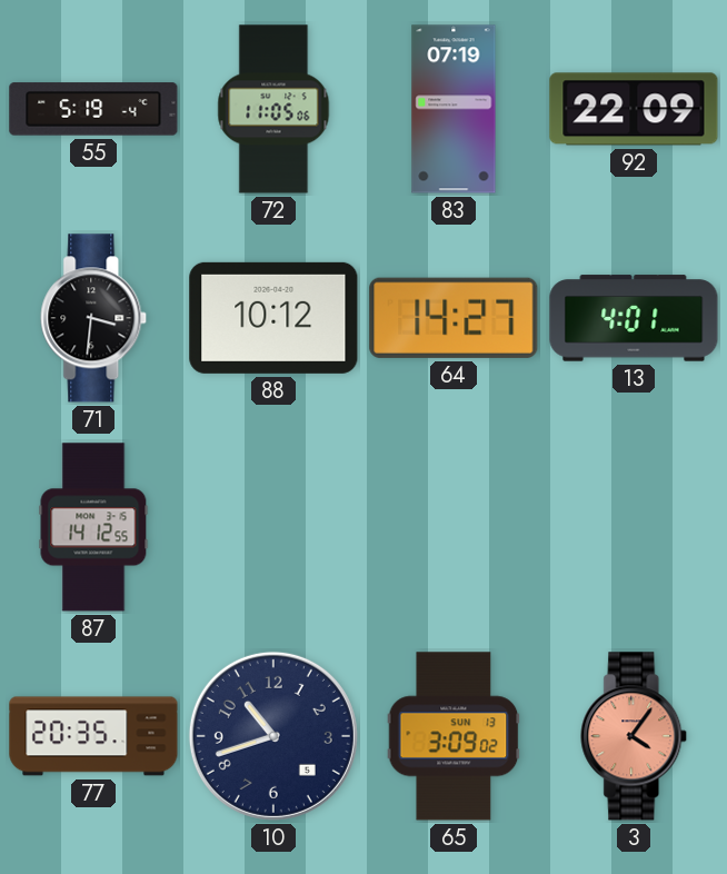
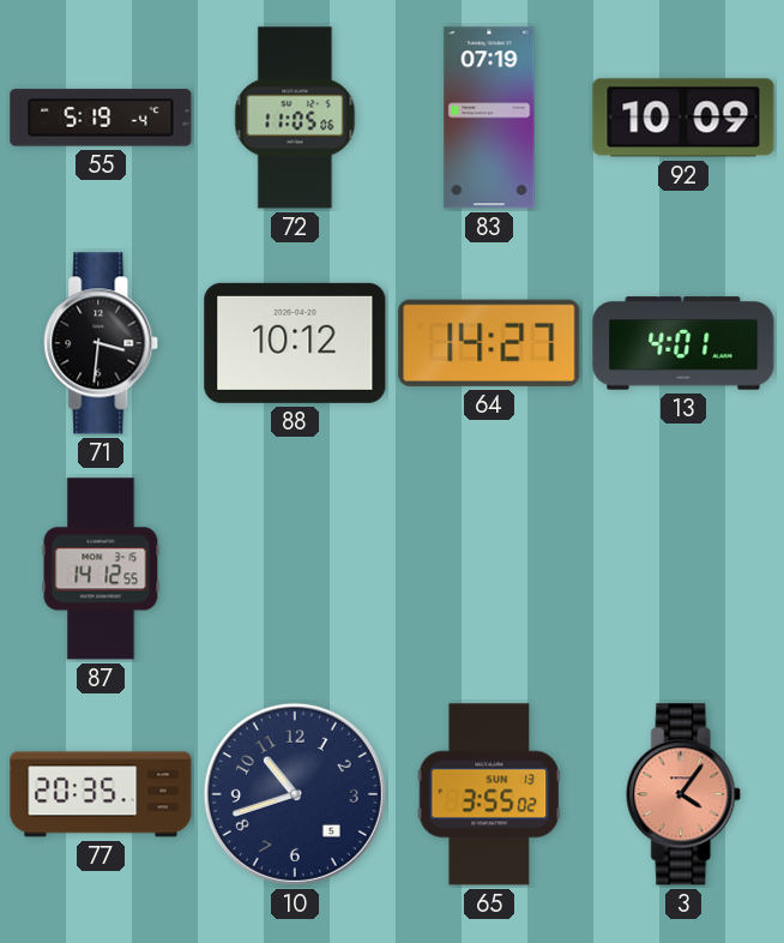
92: 22:09 -> 10:09 (683, 118)
65: 3:09 -> 3:55 (489, 794)
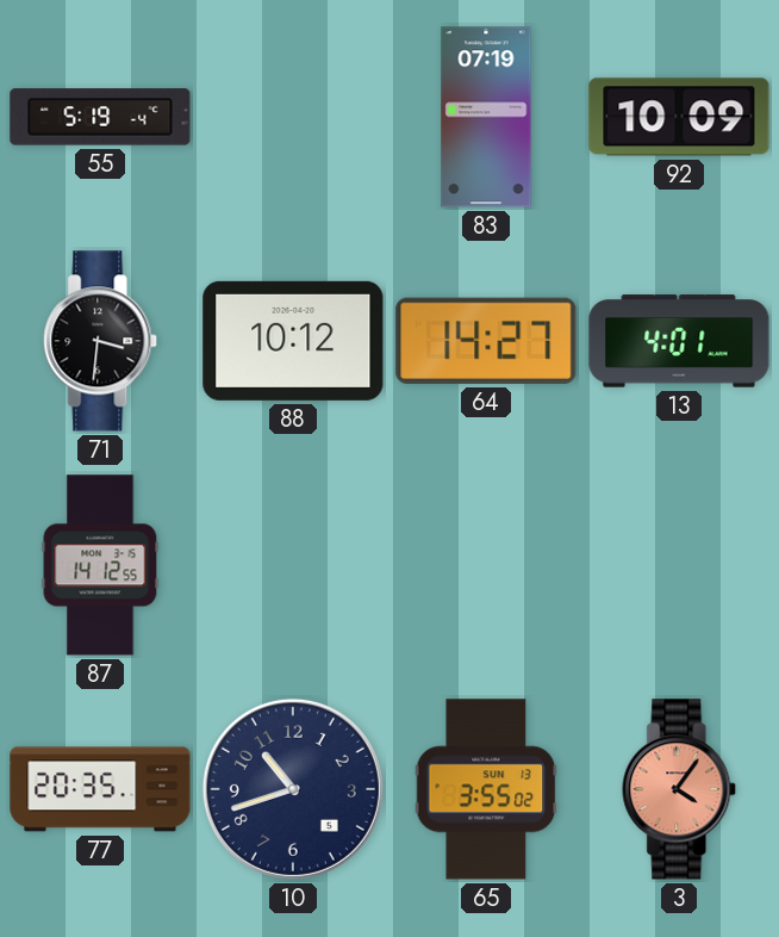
72: 11:05 -> none (295, 118)
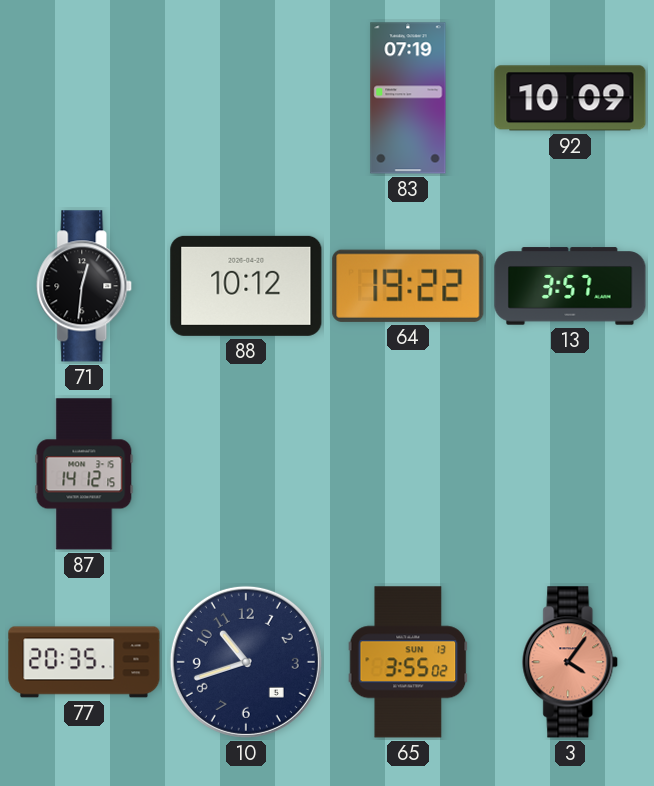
55: 5:19 -> none (100, 117)
71: 3:31 -> 12:31 (85, 286)
64: 14:27 -> 19:22 (408, 286)
13: 4:01 -> 3:57 (570, 286)
87: 14:12:55 -> 14:12:15 (84, 474)
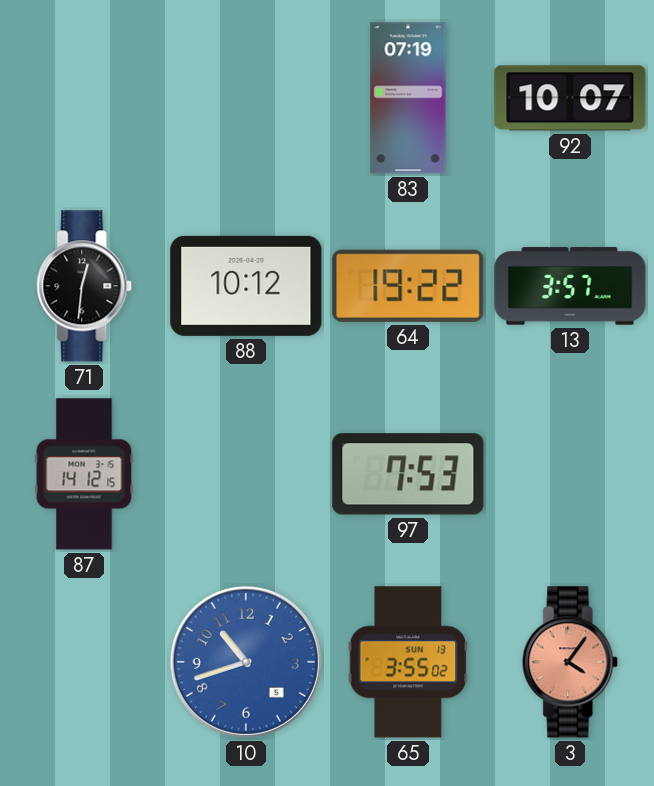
92: 10:09 -> 10:07 (570, 98)
97: none -> 7:53 (408, 474)
77: 20:35 -> none (84, 662)
10 dial: navy -> blue (246, 662)
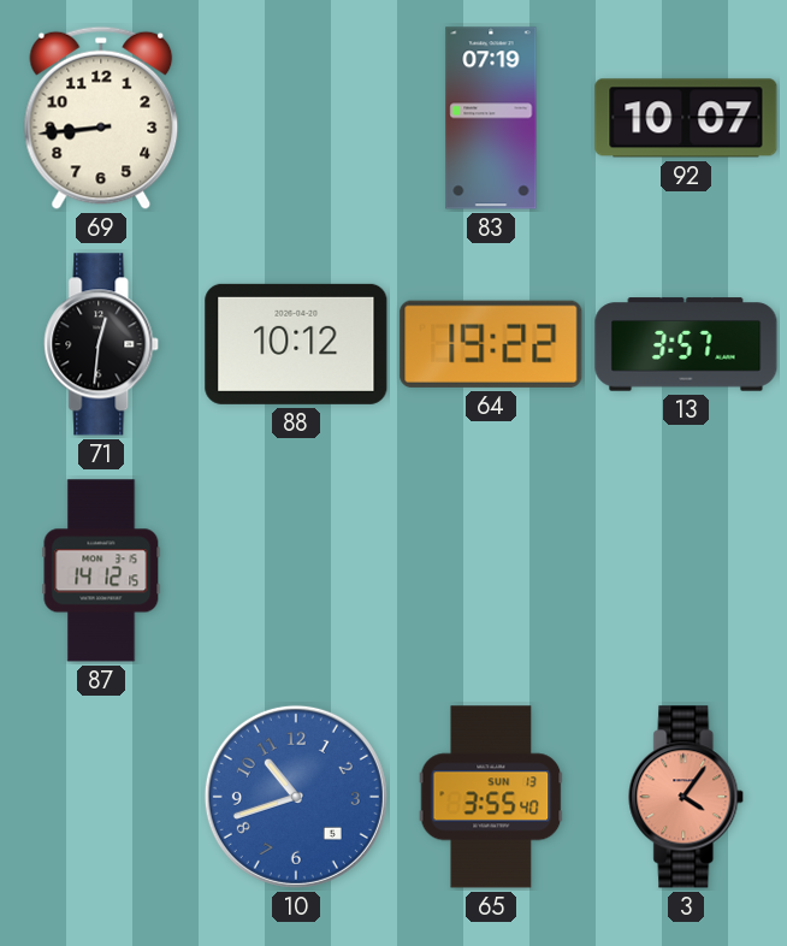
69: none -> 8:44 (101, 118)
97: 7:53 -> none (408, 474)
65: 3:55:02 -> 3:55:40 (491, 797)
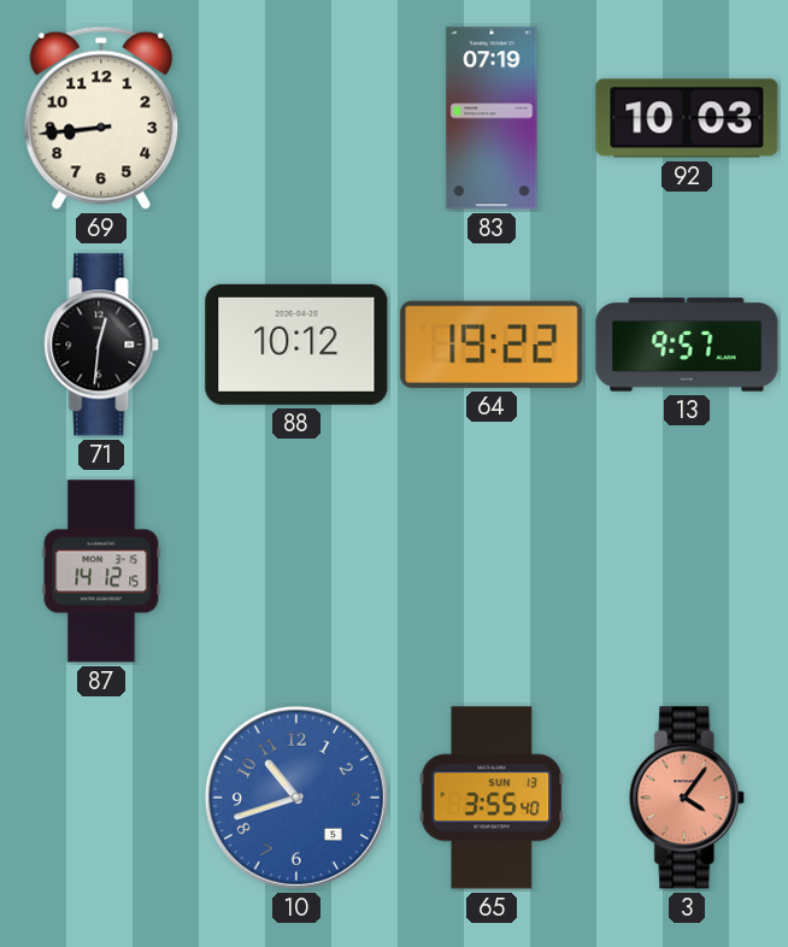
92: 10:07 -> 10:03 (687, 118)
13: 3:57 -> 9:57 (687, 345)
